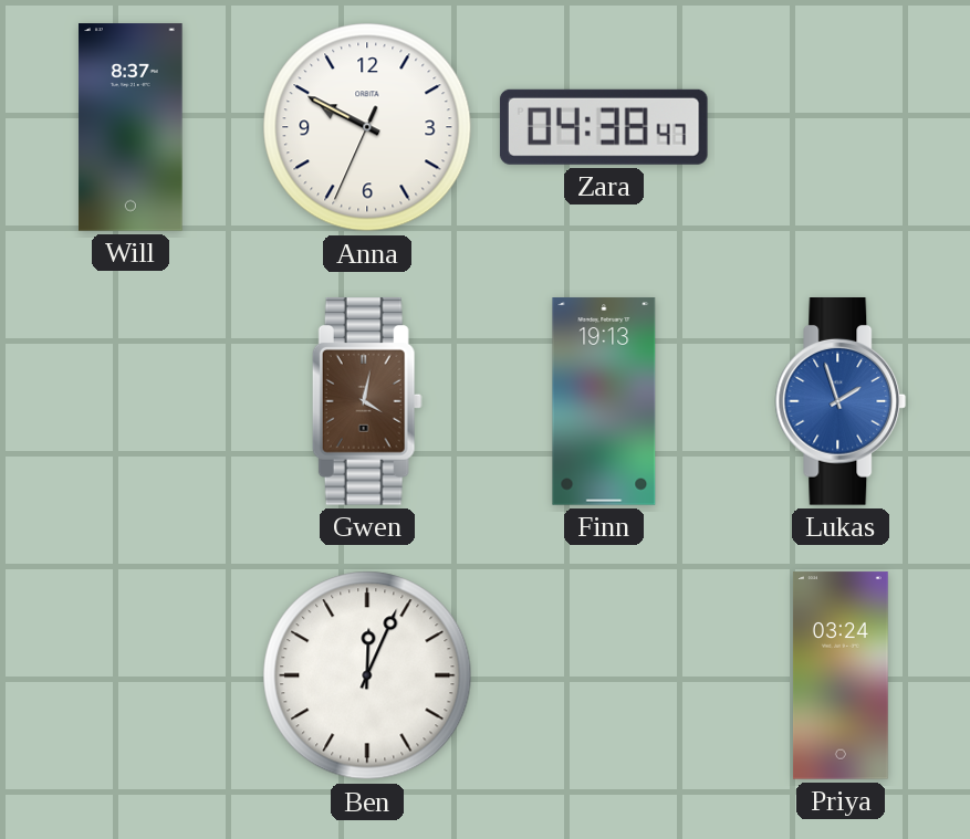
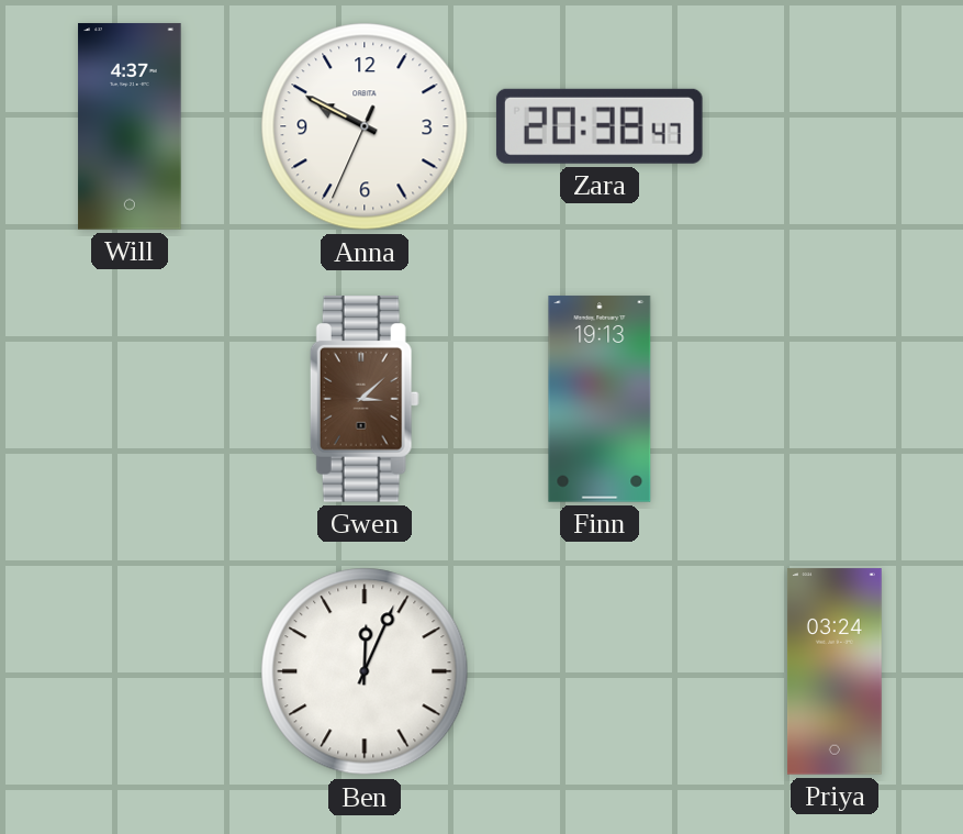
Will: 8:37 -> 4:37 (130, 126)
Zara: 04:38 -> 20:38 (600, 126)
Gwen: 4:02 -> 3:08 (365, 400)
Lukas: 1:57 -> none (841, 402)
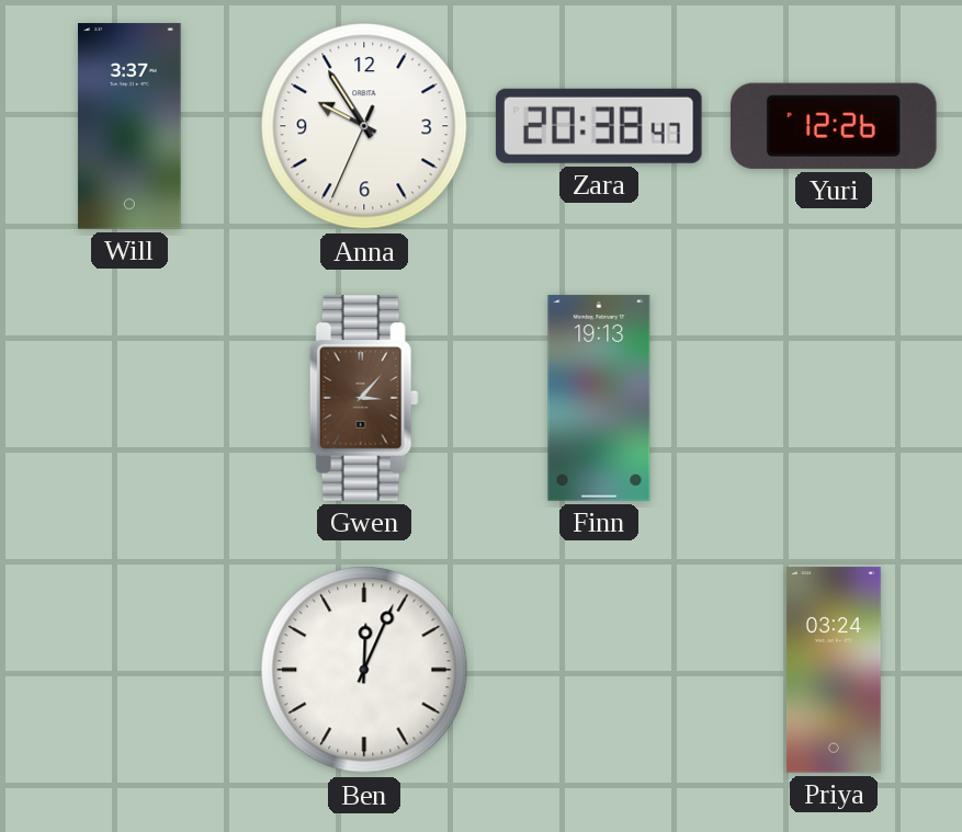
Will: 4:37 -> 3:37 (129, 126)
Anna: 9:49 -> 9:54 (364, 126)
Yuri: none -> 12:26 (834, 126)
Gwen: 3:08 -> 3:07 (364, 399)
